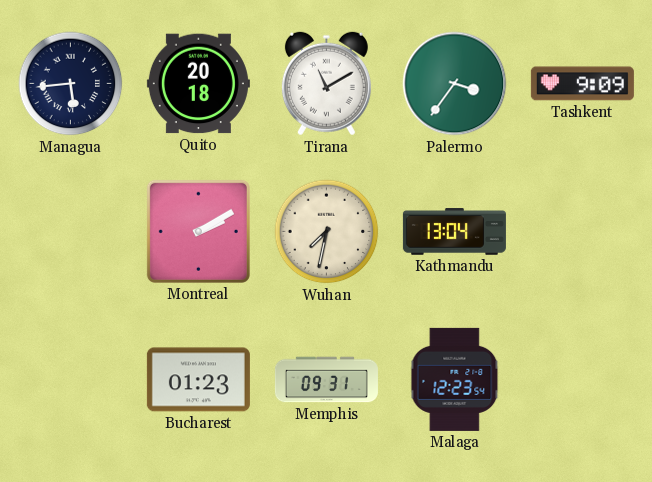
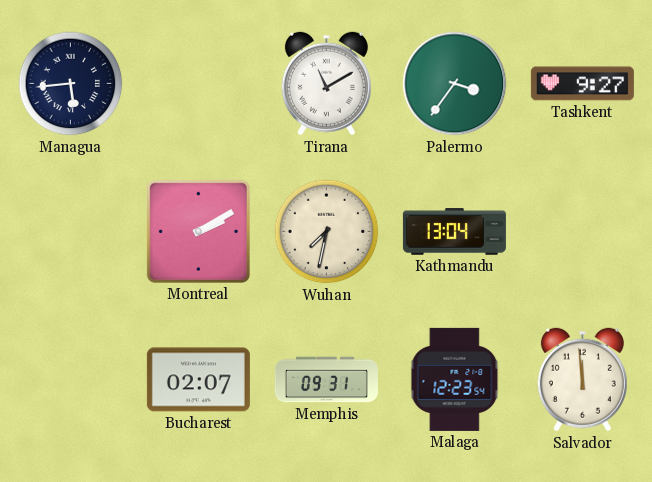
Quito: 20:18 -> none (198, 84)
Tashkent: 9:09 -> 9:27 (582, 84)
Bucharest: 01:23 -> 02:07 (198, 380)
Salvador: none -> 11:59 (582, 380)
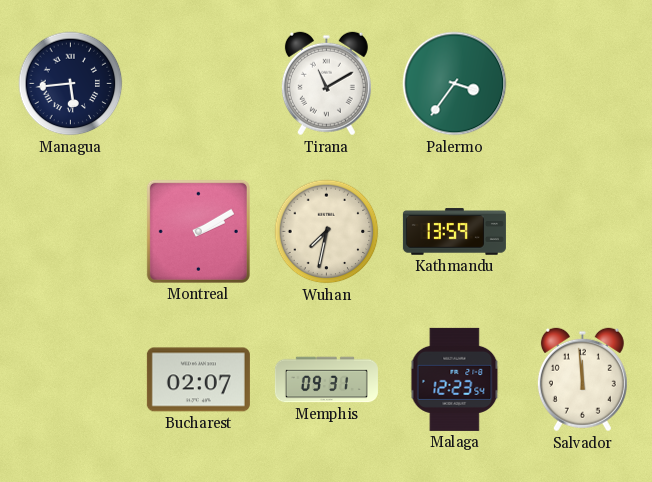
Tashkent: 9:27 -> none (582, 84)
Kathmandu: 13:04 -> 13:59 (454, 232)
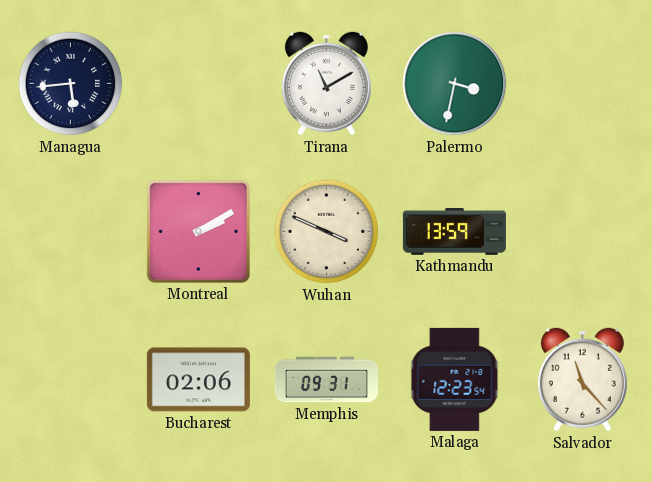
Palermo: 3:36 -> 3:32 (455, 84)
Wuhan: 7:32 -> 3:49 (327, 232)
Bucharest: 02:07 -> 02:06 (198, 380)
Salvador: 11:59 -> 11:23 (582, 380)
